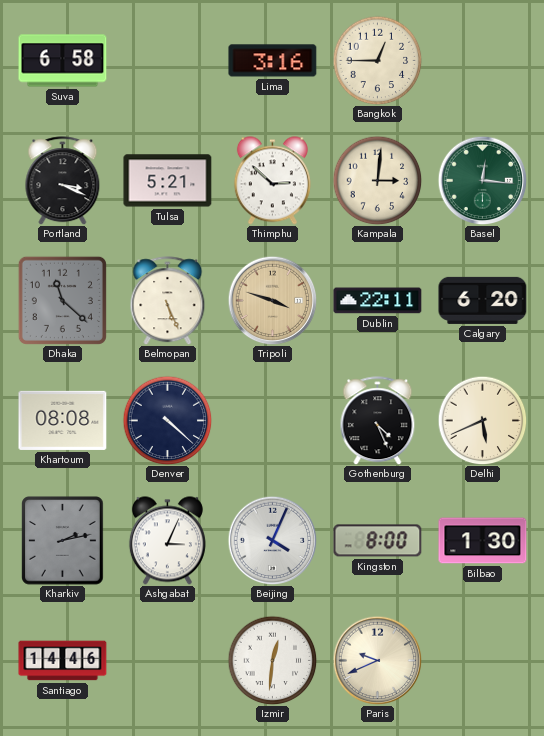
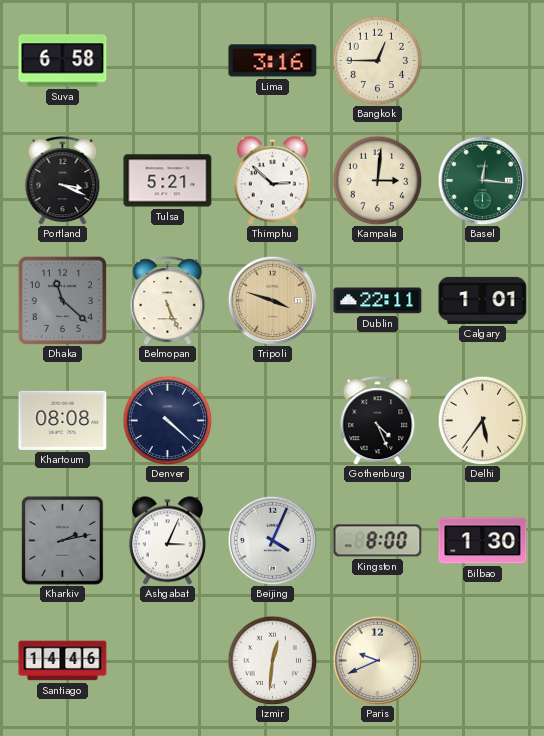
Calgary: 6:20 -> 1:01 (483, 300)
Delhi: 5:41 -> 5:36 (482, 420)
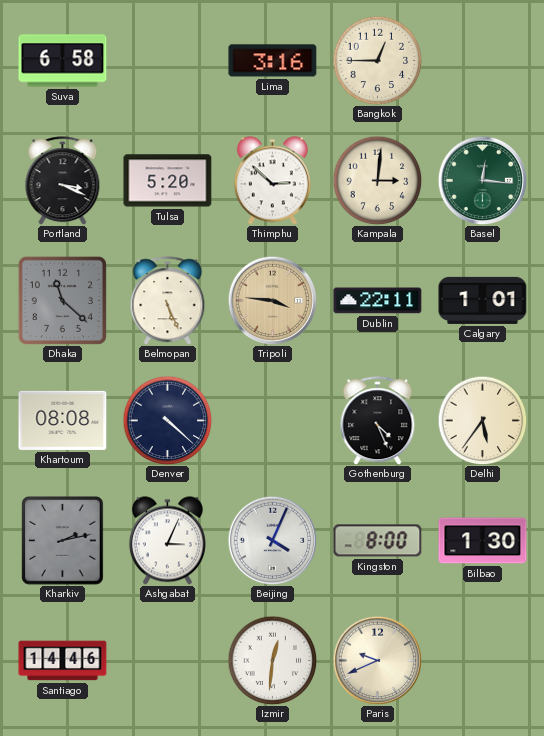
Tulsa: 5:21 -> 5:20 (168, 181)
Tripoli: 3:48 -> 3:46 (272, 300)
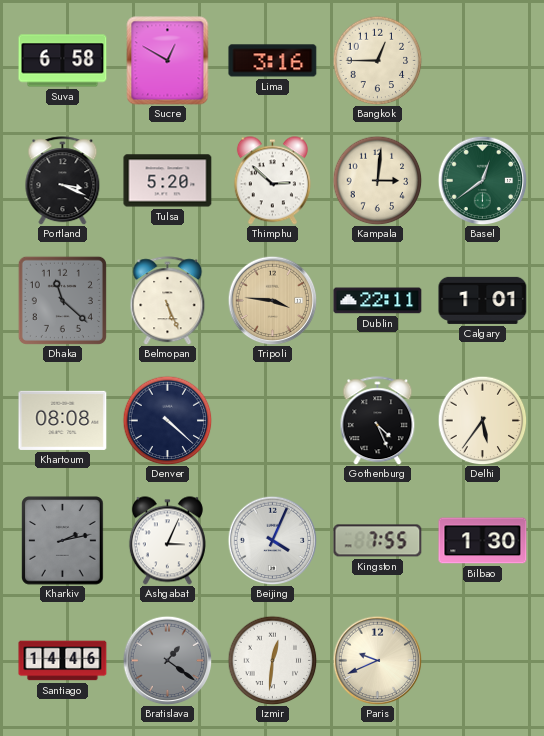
Sucre: none -> 12:50 (168, 61)
Basel: 12:16 -> 12:39 (482, 180)
Kingston: 8:00 -> 7:55 (378, 541)
Bratislava: none -> 1:21 (167, 660)
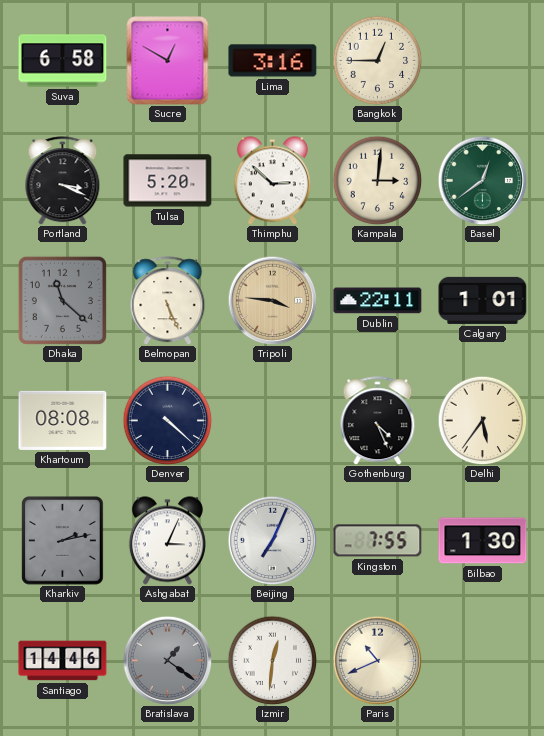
Beijing: 4:04 -> 7:04 (272, 540)
Paris: 9:41 -> 10:41 (377, 660)
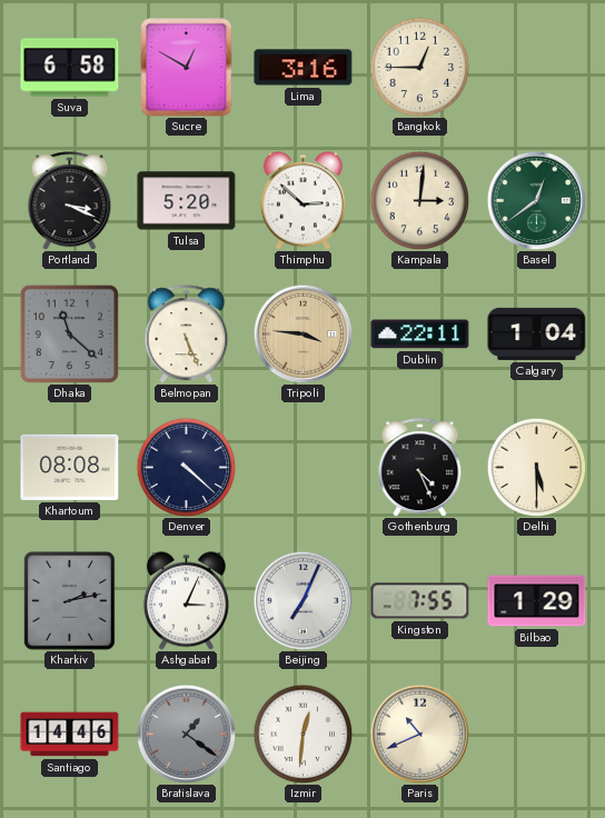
Calgary: 1:01 -> 1:04 (537, 333)
Delhi: 5:36 -> 5:30 (536, 467)
Bilbao: 1:30 -> 1:29 (537, 601)
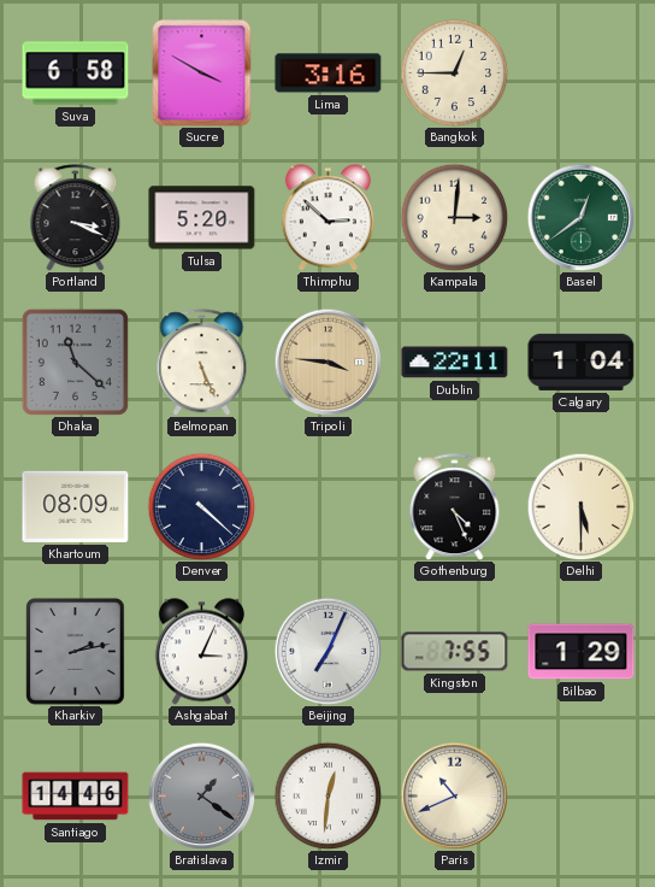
Sucre: 12:50 -> 3:50 (202, 74)
Khartoum: 08:08 -> 08:09 (76, 506)
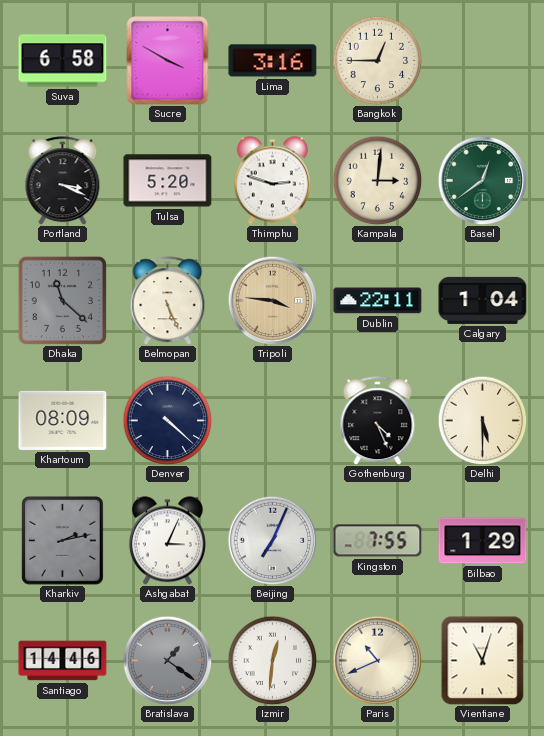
Thimphu: 2:52 -> 2:48 (272, 181)
Vientiane: none -> 11:03 (483, 660)
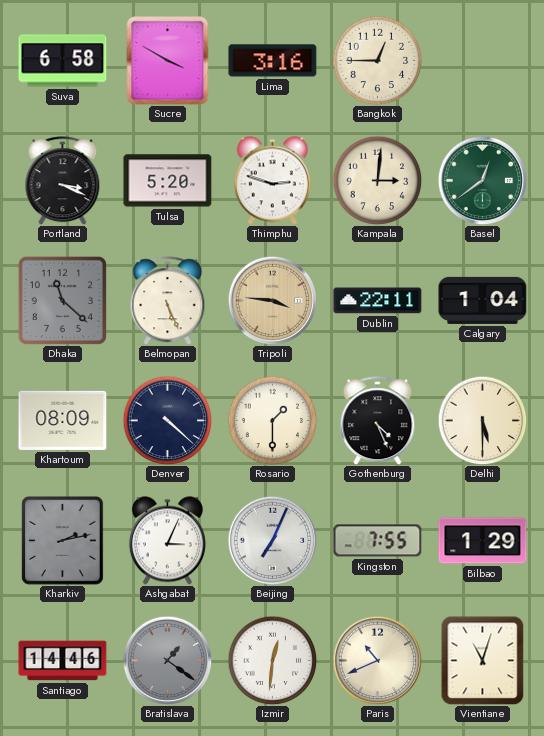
Rosario: none -> 1:30 (272, 420)
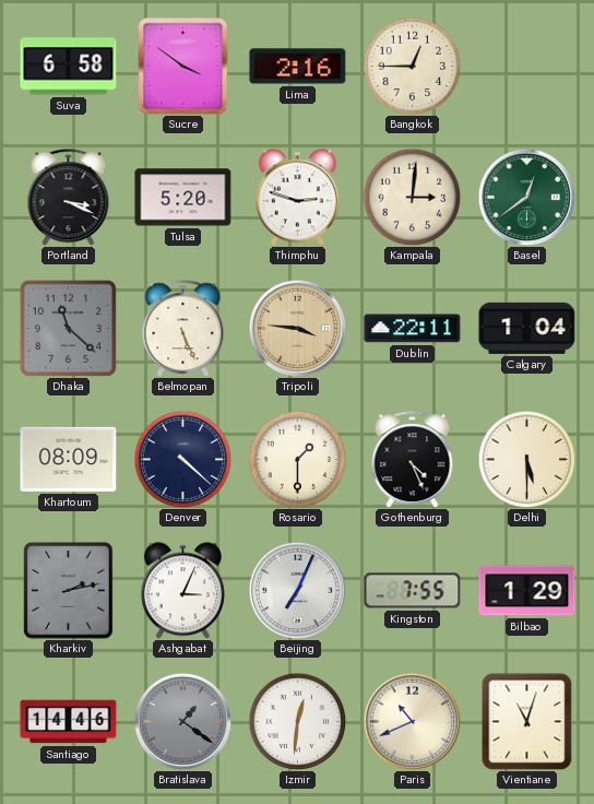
Sucre: 3:50 -> 3:51 (183, 67)
Lima: 3:16 -> 2:16 (298, 67)
